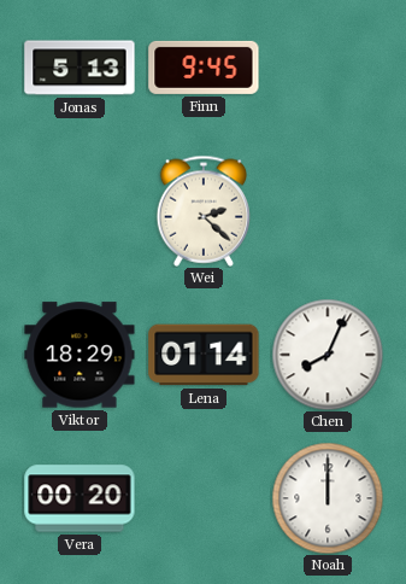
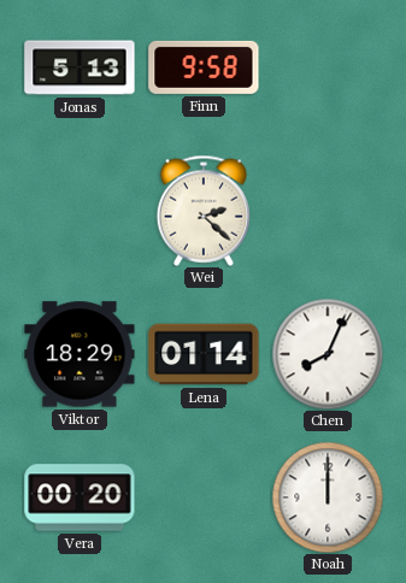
Finn: 9:45 -> 9:58 (204, 67)
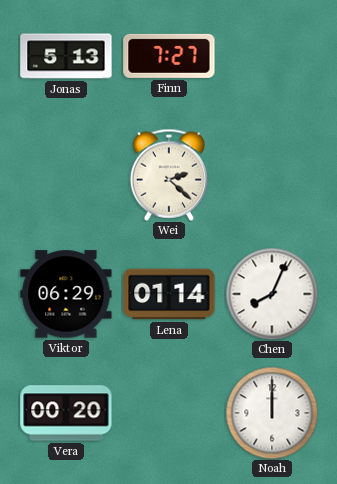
Finn: 9:58 -> 7:27 (169, 56)
Viktor: 18:29 -> 06:29 (66, 294)
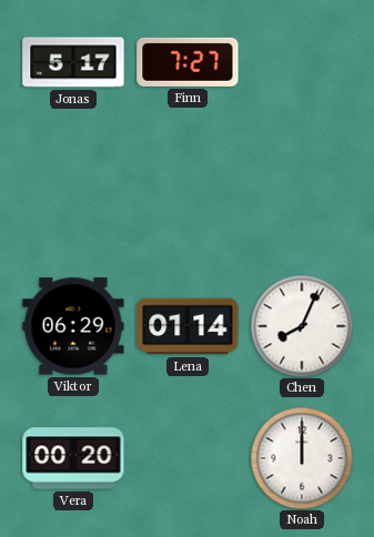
Jonas: 5:13 -> 5:17 (73, 62)
Wei: 2:22 -> none (169, 175)
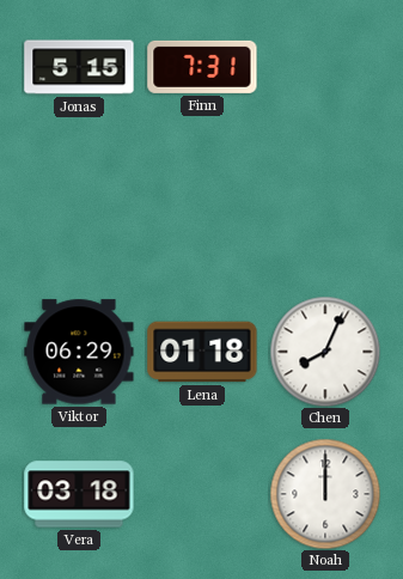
Jonas: 5:17 -> 5:15 (79, 67)
Finn: 7:27 -> 7:31 (202, 67)
Lena: 01:14 -> 01:18 (202, 352)
Vera: 00:20 -> 03:18 (79, 494)
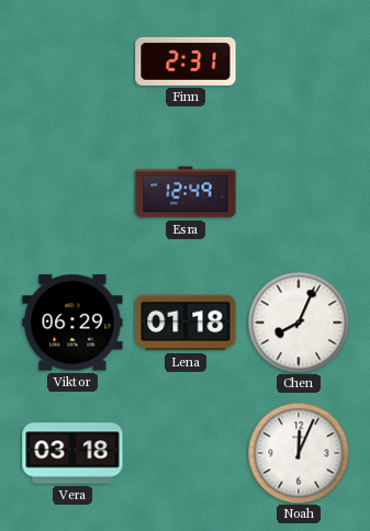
Jonas: 5:15 -> none (79, 67)
Finn: 7:31 -> 2:31 (186, 61)
Esra: none -> 12:49 (186, 192)
Noah: 12:00 -> 12:04 (299, 453)
